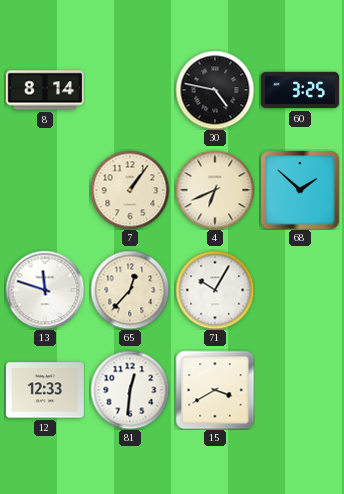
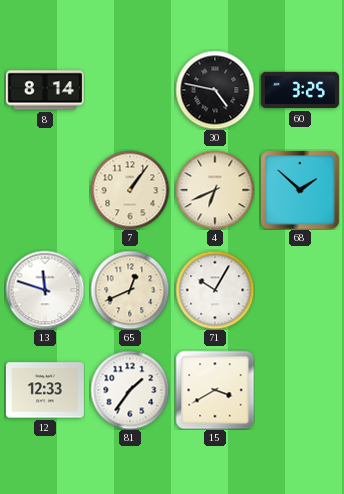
65: 12:37 -> 12:41 (130, 290)
81: 12:31 -> 1:36 (130, 390)
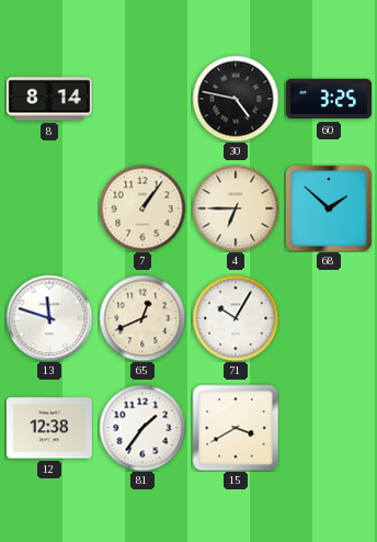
4: 6:41 -> 6:45 (236, 208)
12: 12:33 -> 12:38 (49, 428)
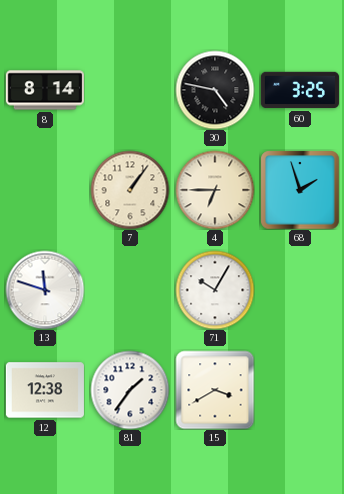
68: 1:52 -> 1:57 (300, 190)
65: 12:41 -> none (142, 318)
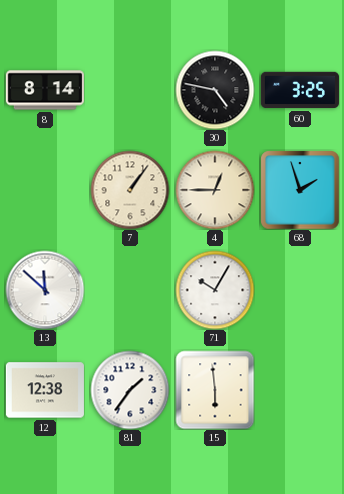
4: 6:45 -> 12:45 (215, 190)
13: 11:48 -> 11:52 (45, 290)
15: 3:40 -> 5:59 (215, 390)
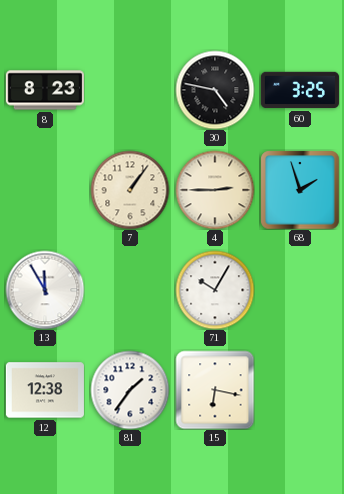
8: 8:14 -> 8:23 (45, 90)
4: 12:45 -> 2:45 (215, 190)
13: 11:52 -> 11:55 (45, 290)
15: 5:59 -> 6:17 (215, 390)
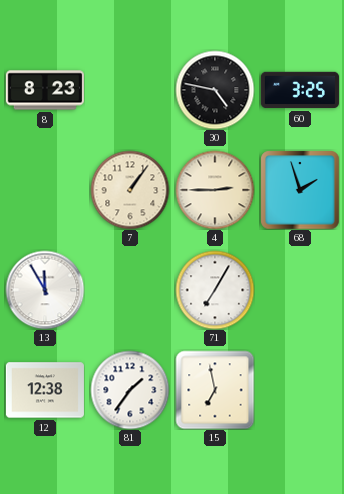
71: 10:05 -> 7:05 (215, 290)
15: 6:17 -> 6:58 (215, 390)
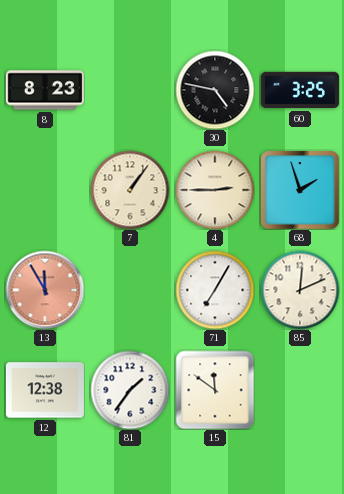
13 dial: white -> salmon (45, 290)
85: none -> 12:11 (300, 290)
15: 6:58 -> 11:51 (215, 390)
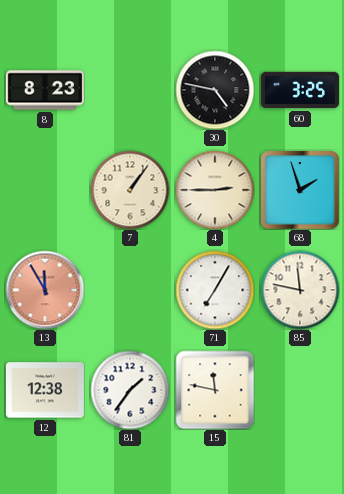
85: 12:11 -> 11:47 (300, 290)
15: 11:51 -> 11:47 (215, 390)
